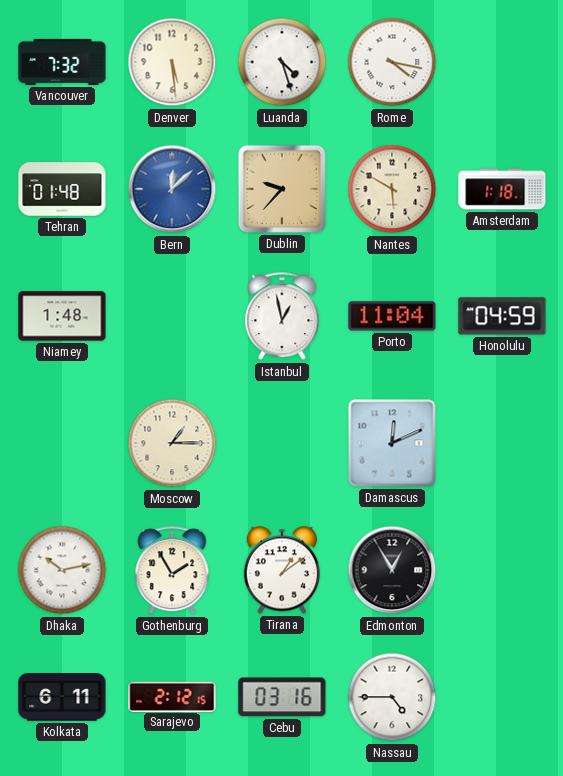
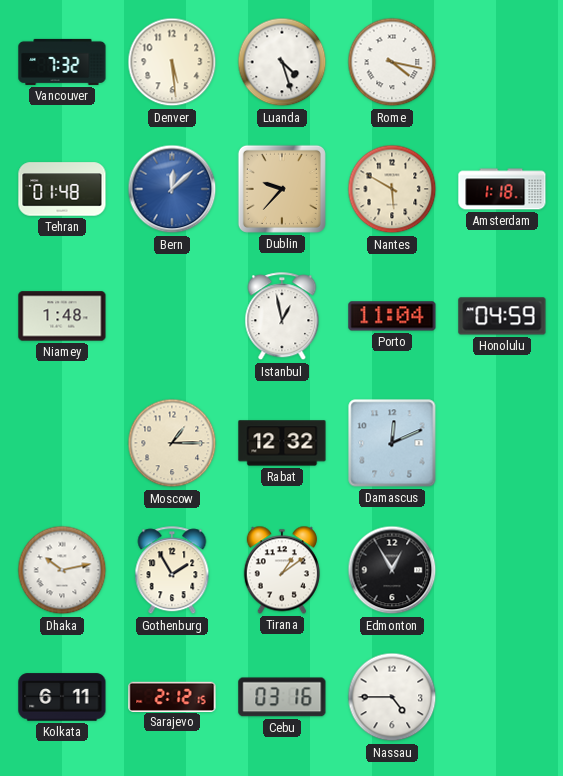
Rabat: none -> 12:32 (282, 443)
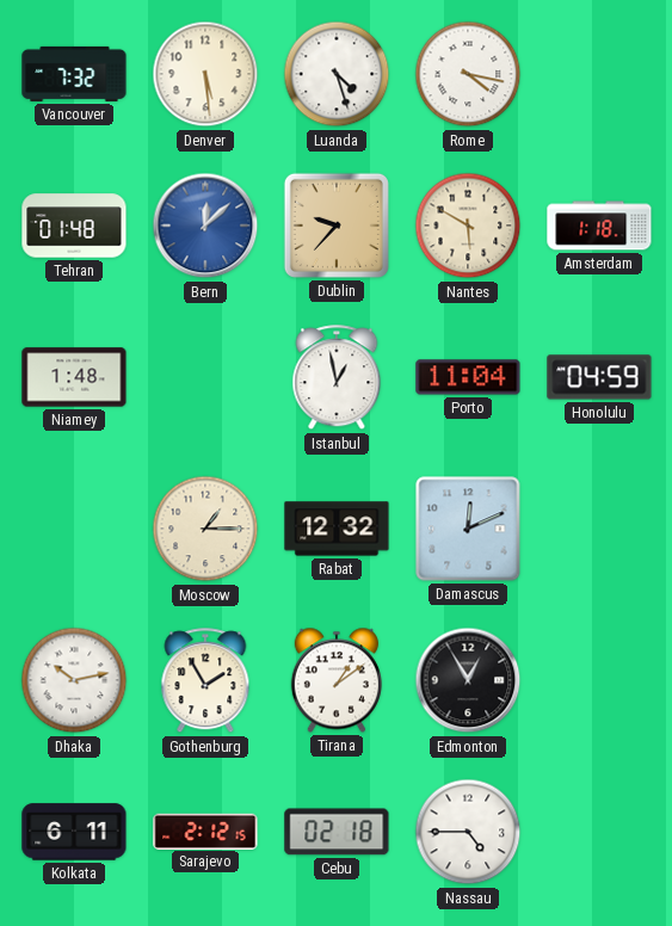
Cebu: 03:16 -> 02:18 (337, 832)
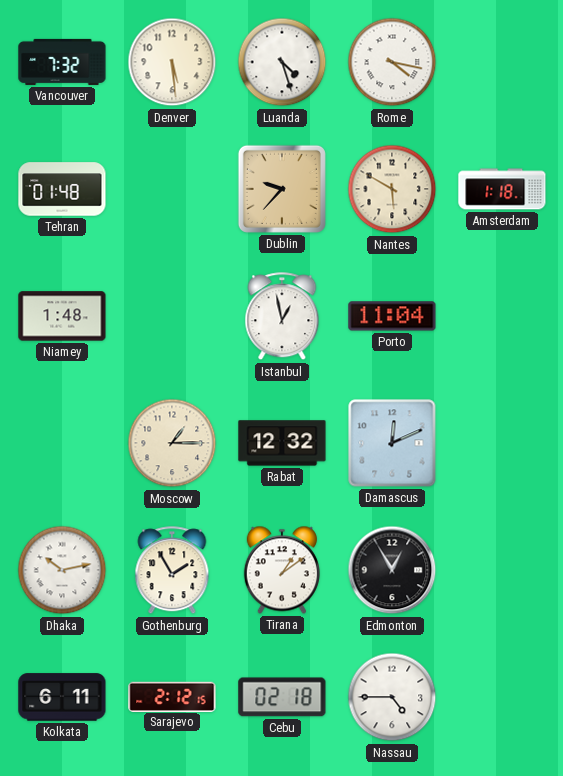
Bern: 12:08 -> none (205, 226)
Honolulu: 04:59 -> none (599, 377)
